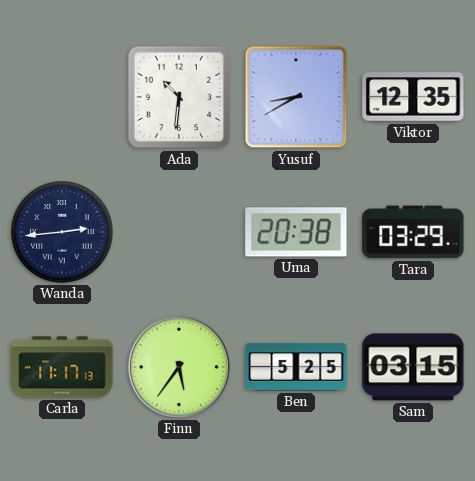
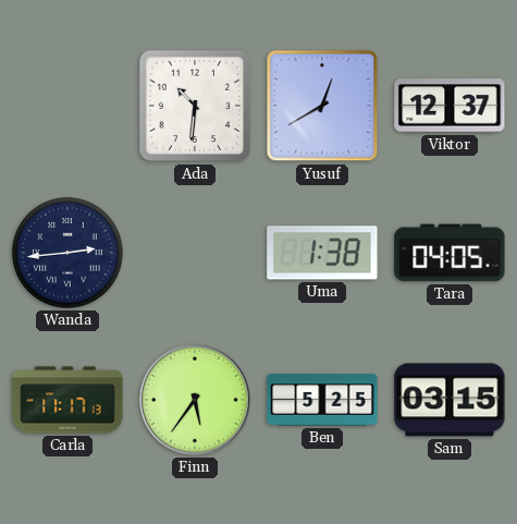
Yusuf: 8:40 -> 12:40 (322, 106)
Viktor: 12:35 -> 12:37 (450, 106)
Uma: 20:38 -> 1:38 (322, 253)
Tara: 03:29 -> 04:05 (450, 253)
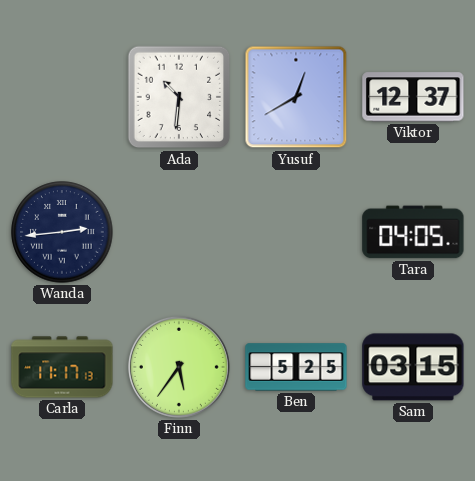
Uma: 1:38 -> none (322, 253)
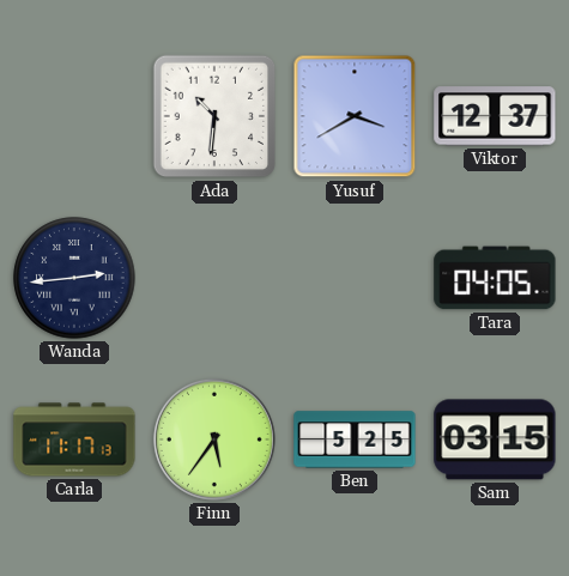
Yusuf: 12:40 -> 3:40 (355, 116)
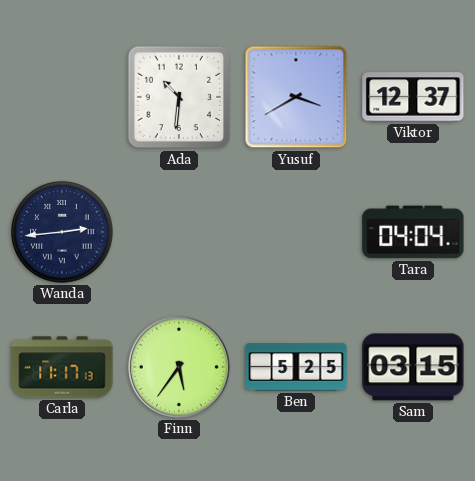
Tara: 04:05 -> 04:04 (413, 232)
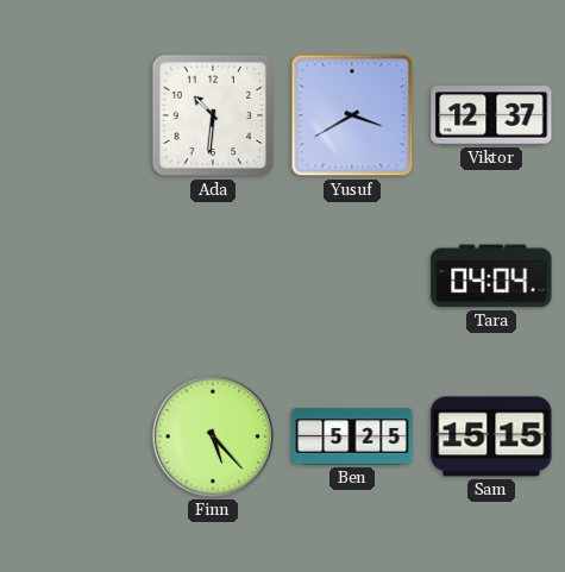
Wanda: 2:44 -> none (62, 232)
Carla: 11:17 -> none (62, 367)
Finn: 5:36 -> 5:23 (213, 436)
Sam: 03:15 -> 15:15 (491, 436)
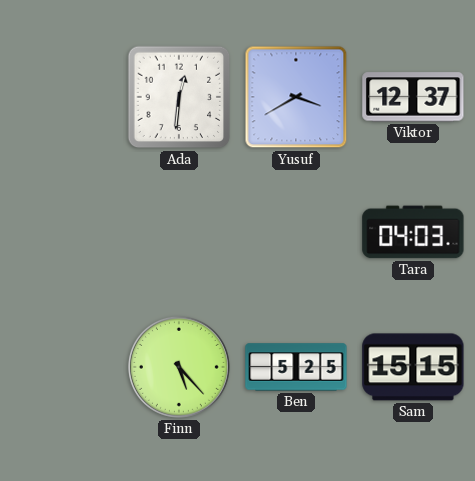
Ada: 10:31 -> 12:31 (179, 97)
Tara: 04:04 -> 04:03 (413, 232)
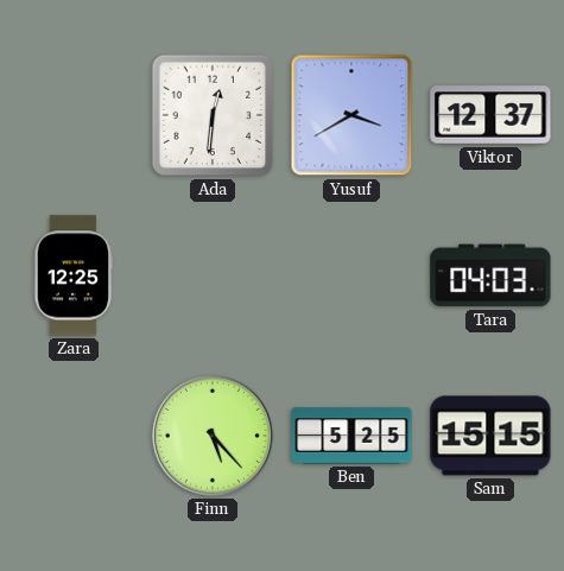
Zara: none -> 12:25 (72, 275)
